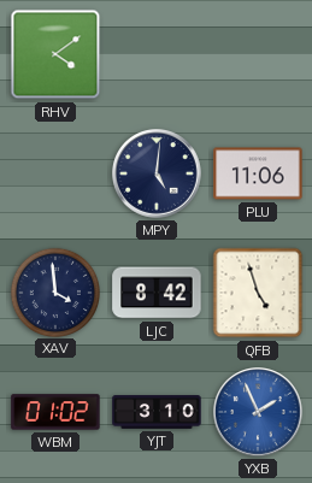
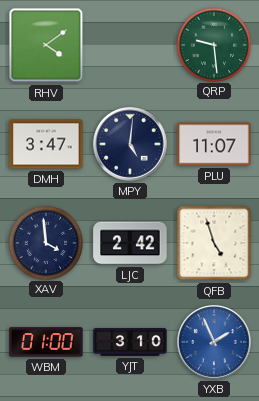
QRP: none -> 9:29 (213, 44)
DMH: none -> 3:47 (46, 144)
PLU: 11:06 -> 11:07 (214, 144)
LJC: 8:42 -> 2:42 (130, 243)
WBM: 01:02 -> 01:00 (46, 342)
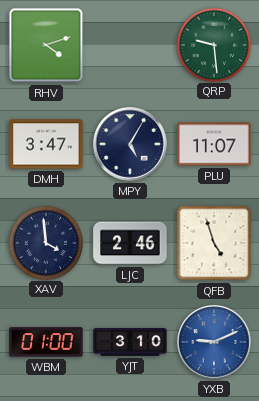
RHV: 4:09 -> 4:12 (46, 45)
MPY: 5:01 -> 5:05 (131, 145)
LJC: 2:42 -> 2:46 (130, 243)
YXB: 1:56 -> 9:11 (215, 343)
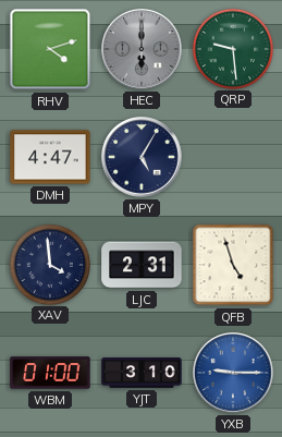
HEC: none -> 6:00 (143, 50)
DMH: 3:47 -> 4:47 (50, 157)
PLU: 11:07 -> none (214, 144)
LJC: 2:46 -> 2:31 (142, 265)
YXB: 9:11 -> 9:15 (234, 374)
